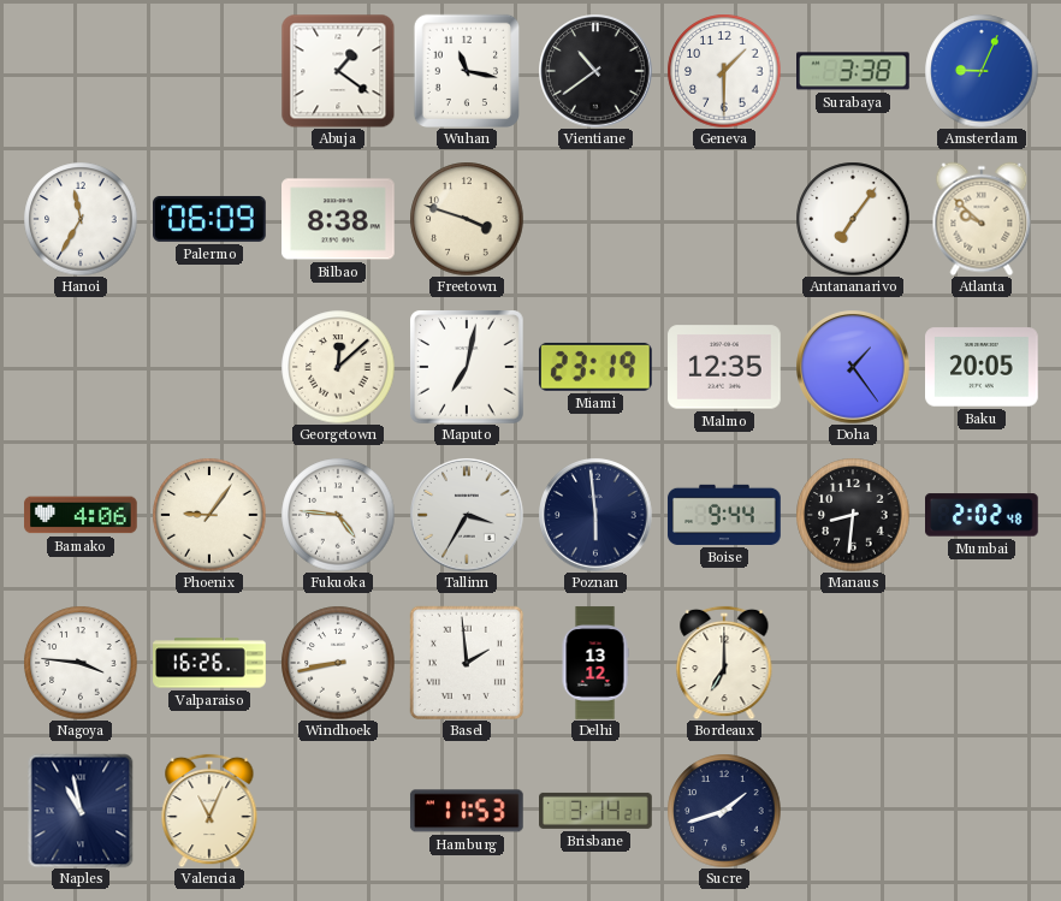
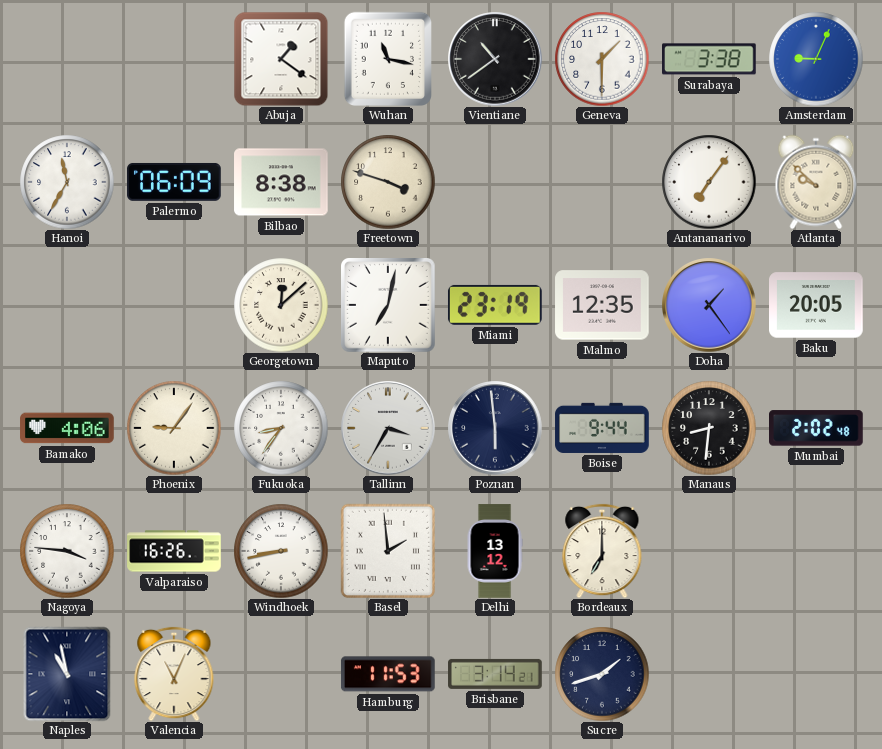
Fukuoka: 4:46 -> 8:36 (281, 428)
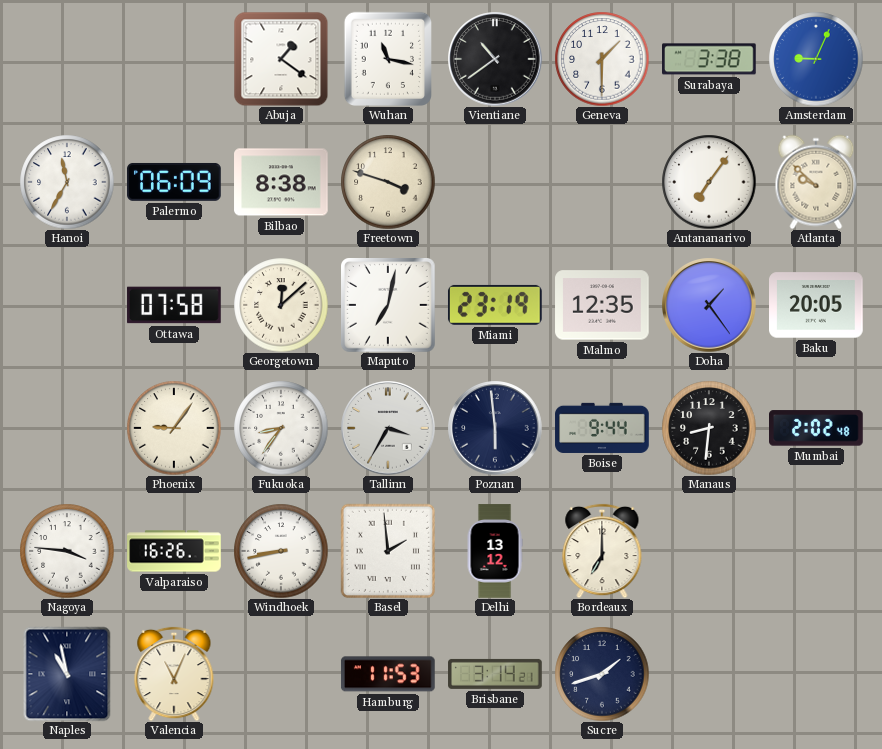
Ottawa: none -> 07:58 (174, 305)
Bamako: 4:06 -> none (67, 428)
